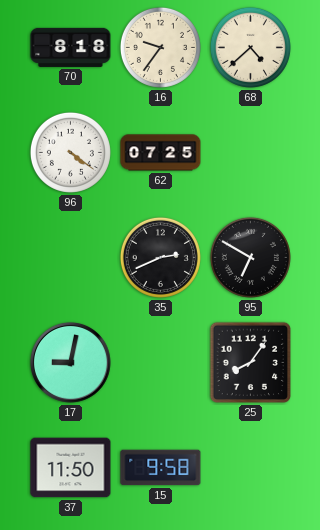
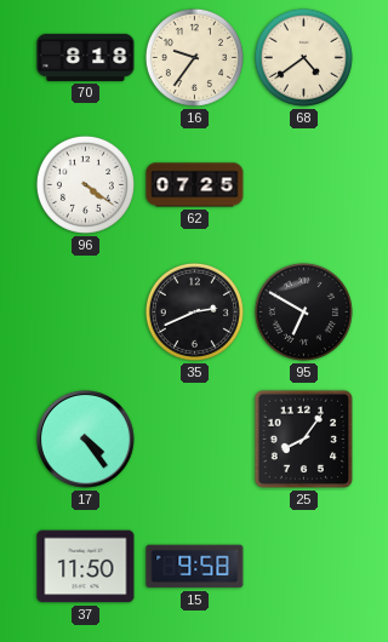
68: 4:38 -> 4:39 (303, 57)
17: 9:02 -> 4:24 (86, 440)
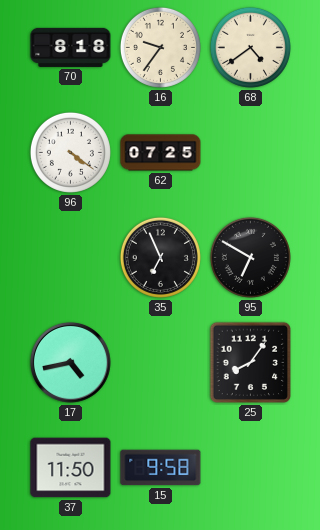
35: 2:41 -> 6:56 (160, 257)
17: 4:24 -> 4:43 (71, 363)
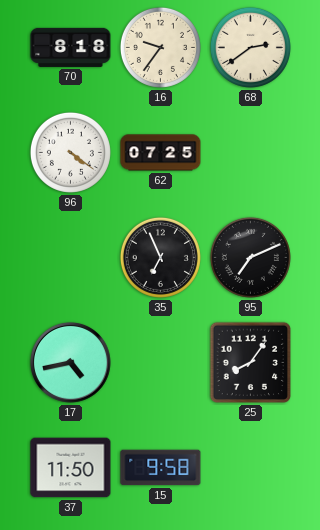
68: 4:39 -> 2:39 (250, 47)
95: 6:50 -> 7:11 (250, 257)
